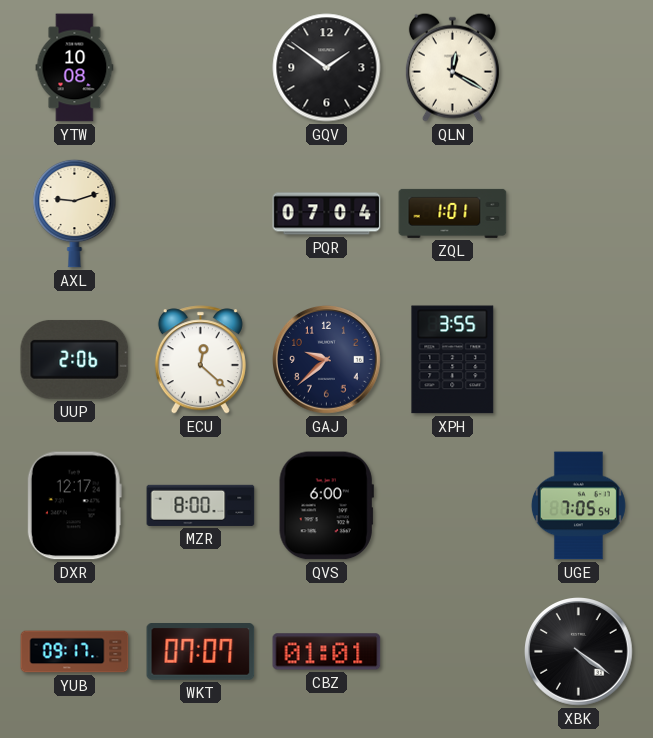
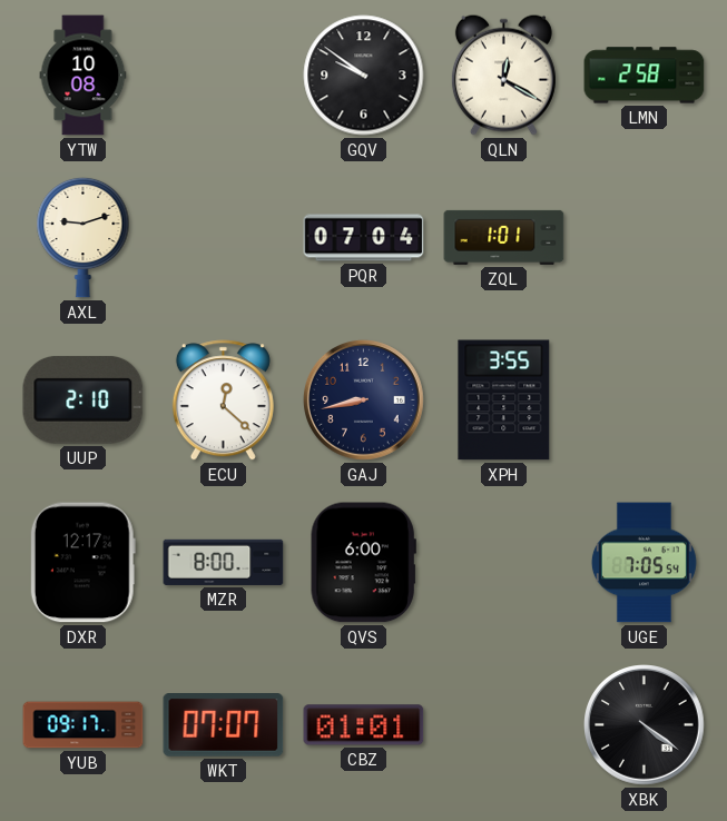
GQV: 1:51 -> 9:51 (364, 76)
LMN: none -> 2:58 (645, 76)
UUP: 2:06 -> 2:10 (83, 399)
GAJ: 9:38 -> 8:43 (364, 400)
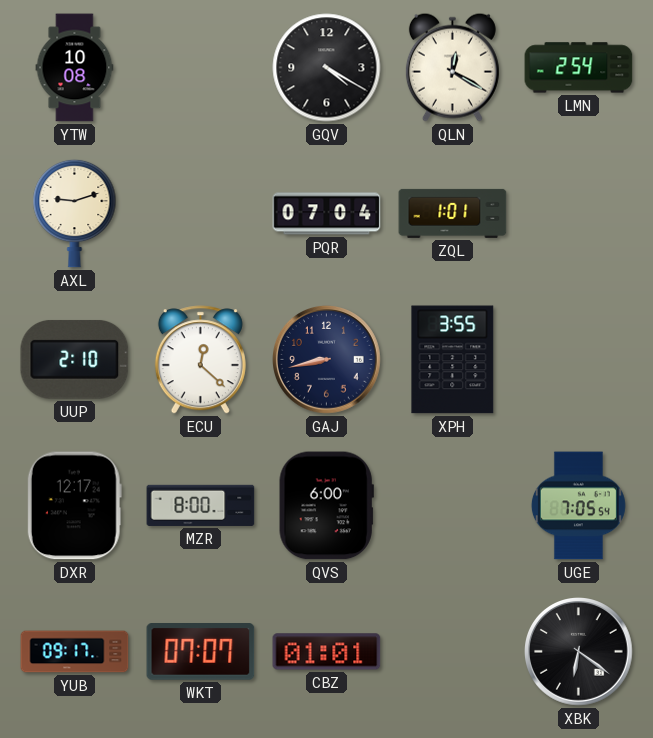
GQV: 9:51 -> 4:20 (327, 68)
LMN: 2:58 -> 2:54 (579, 68)
XBK: 4:21 -> 6:21 (579, 652)
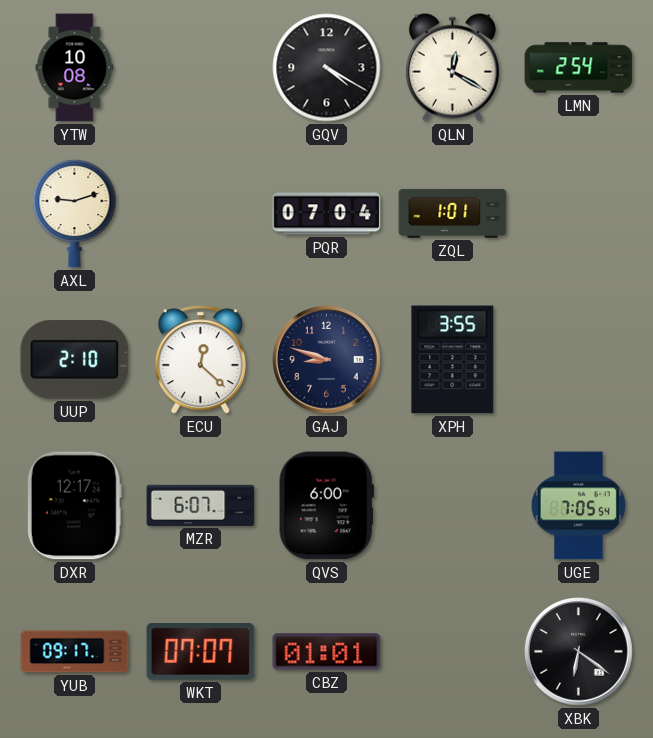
GAJ: 8:43 -> 8:48 (327, 360)
MZR: 8:00 -> 6:07 (201, 505)
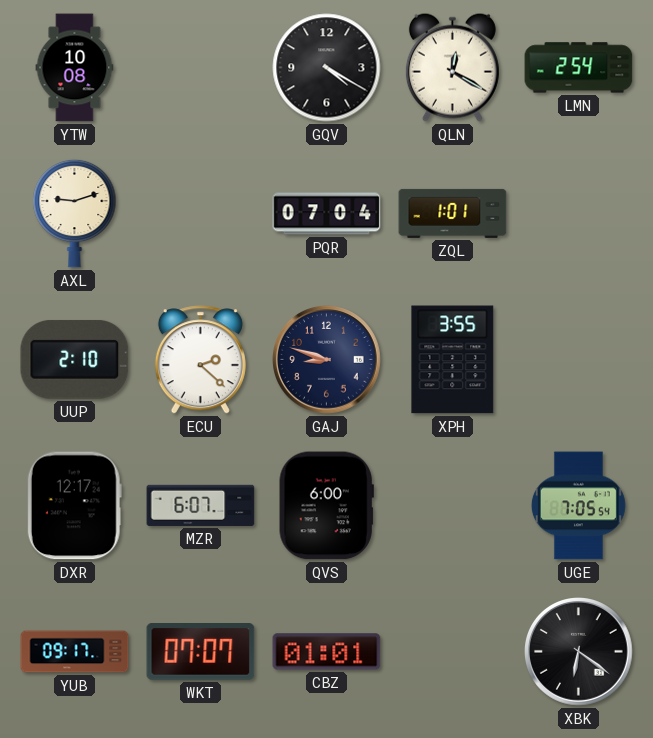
ECU: 12:22 -> 2:22 (200, 360)
